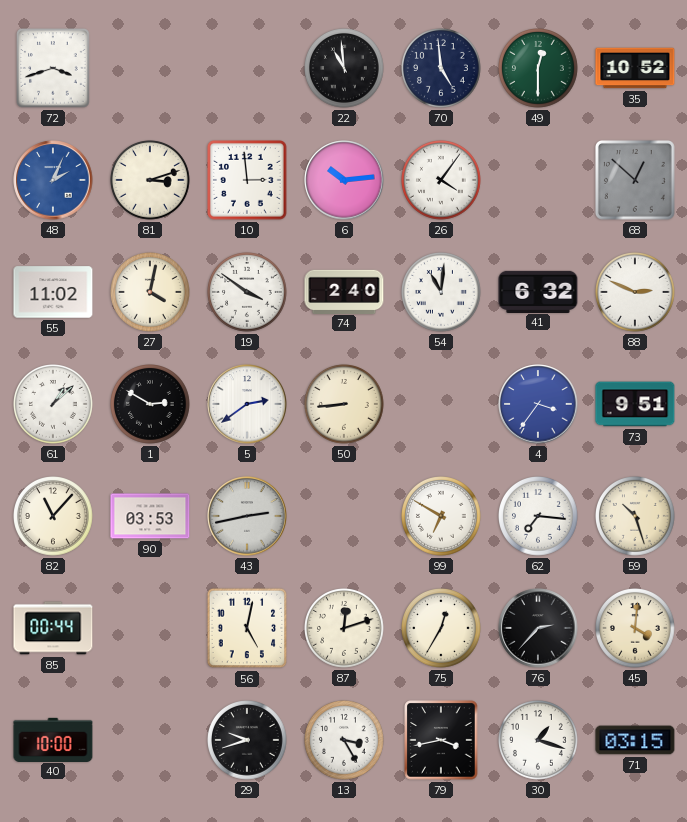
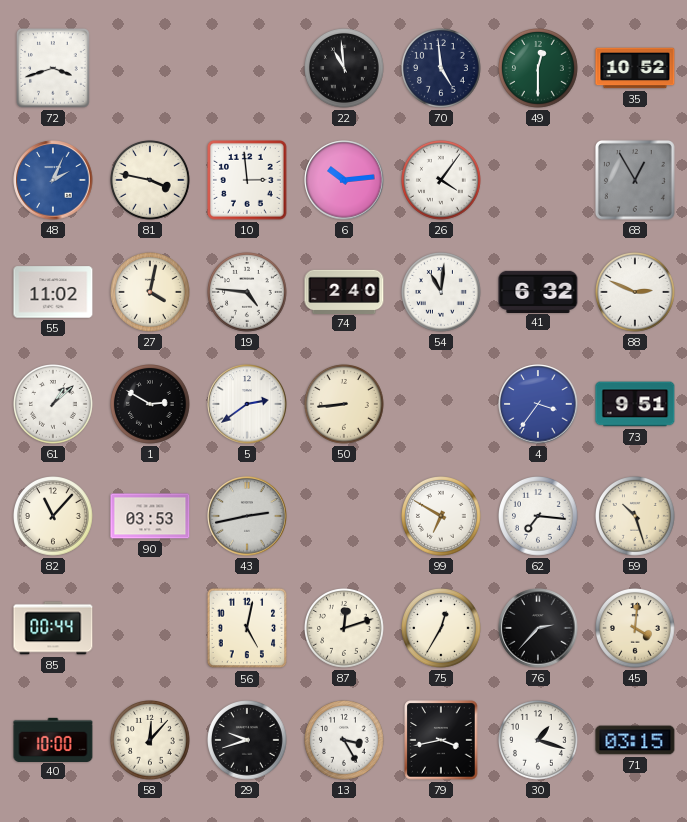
81: 3:12 -> 3:47 (151, 181)
68: 12:52 -> 12:55 (635, 180)
19: 3:51 -> 4:46 (248, 293)
58: none -> 12:07 (151, 741)
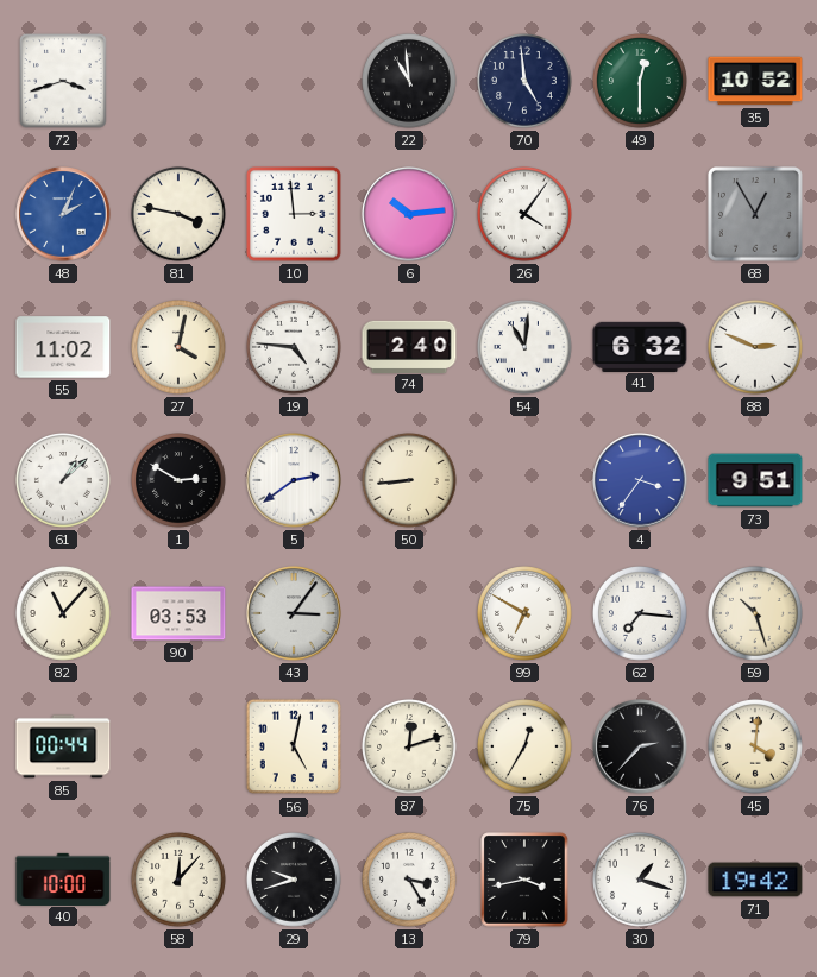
43: 2:43 -> 3:06 (294, 613)
71: 03:15 -> 19:42 (755, 880)
